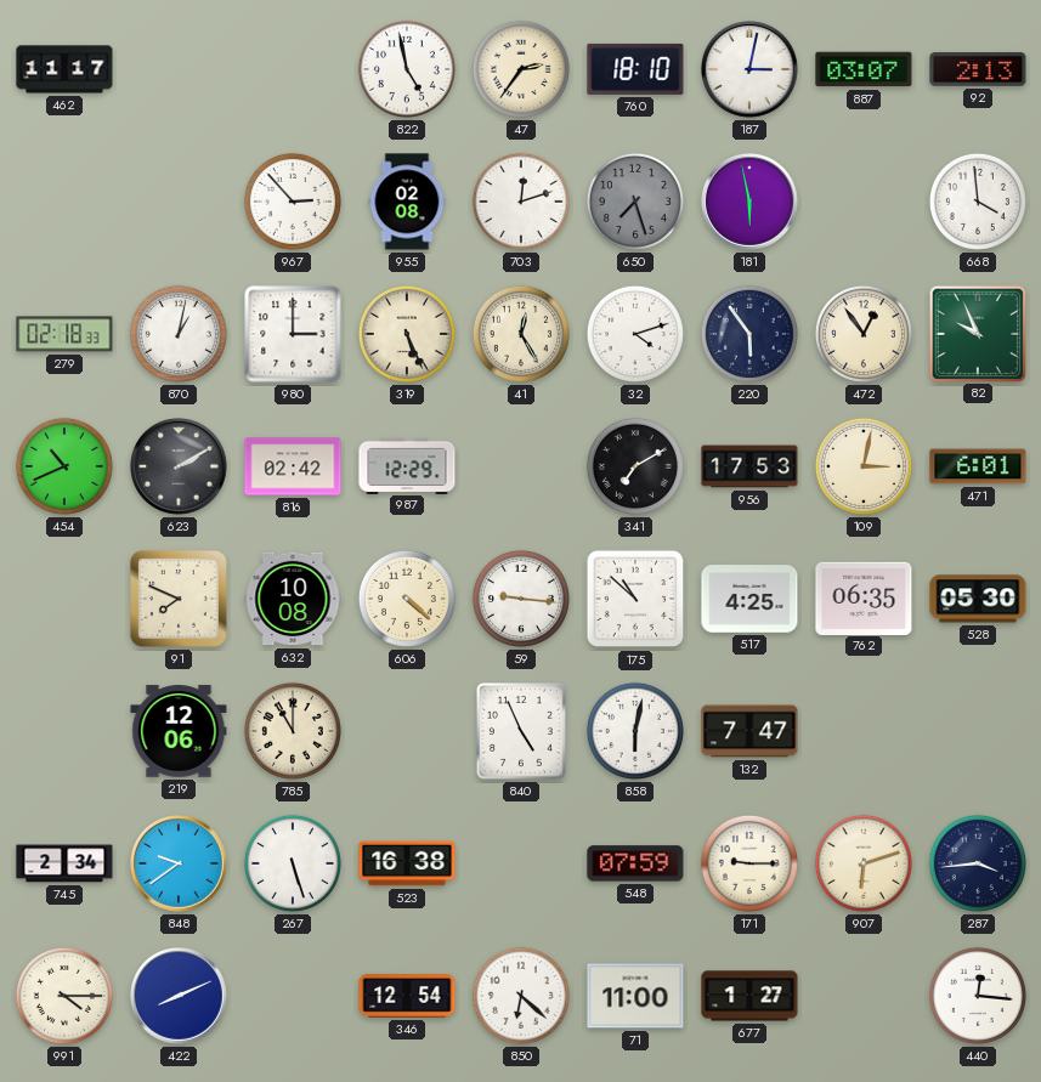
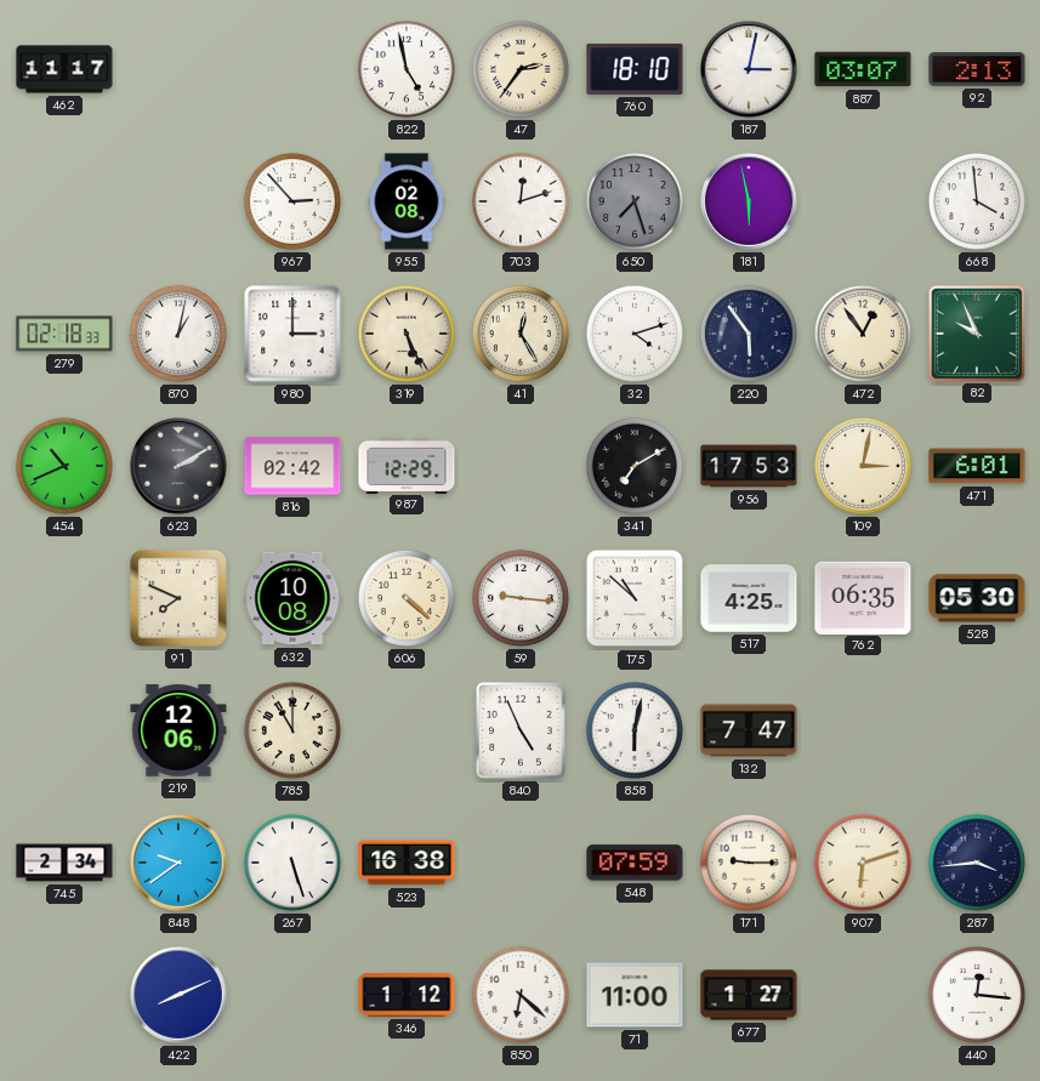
991: 4:15 -> none (64, 996)
346: 12:54 -> 1:12 (407, 995)
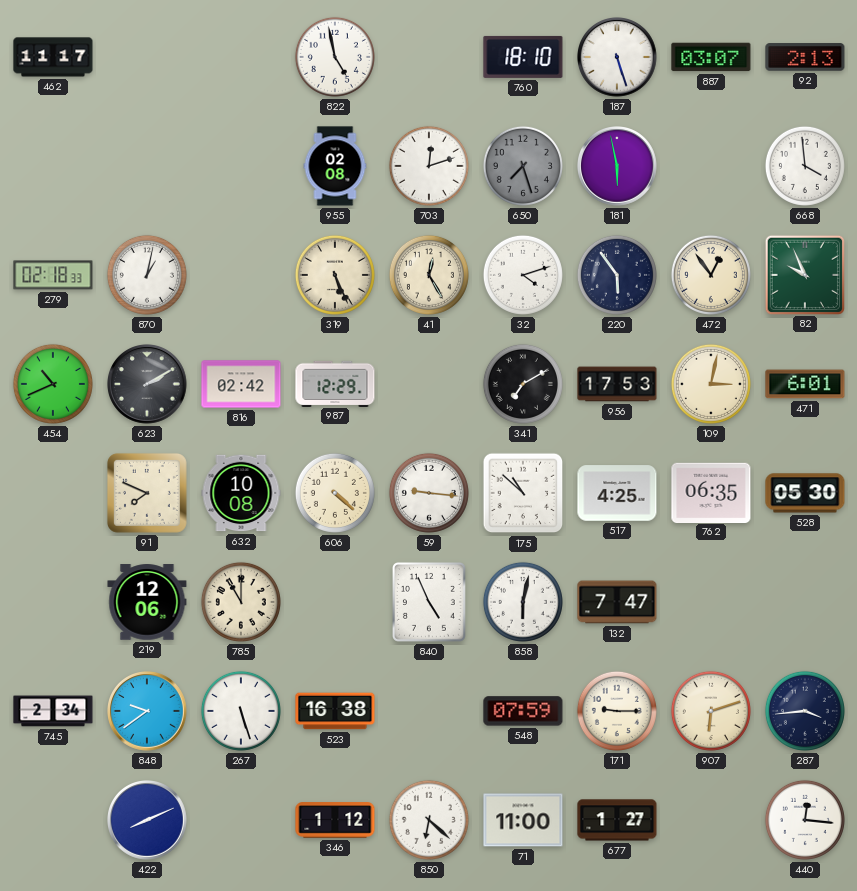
47: 2:36 -> none (521, 69)
187: 3:02 -> 5:27 (618, 58)
967: 2:53 -> none (292, 201)
980: 3:00 -> none (292, 334)
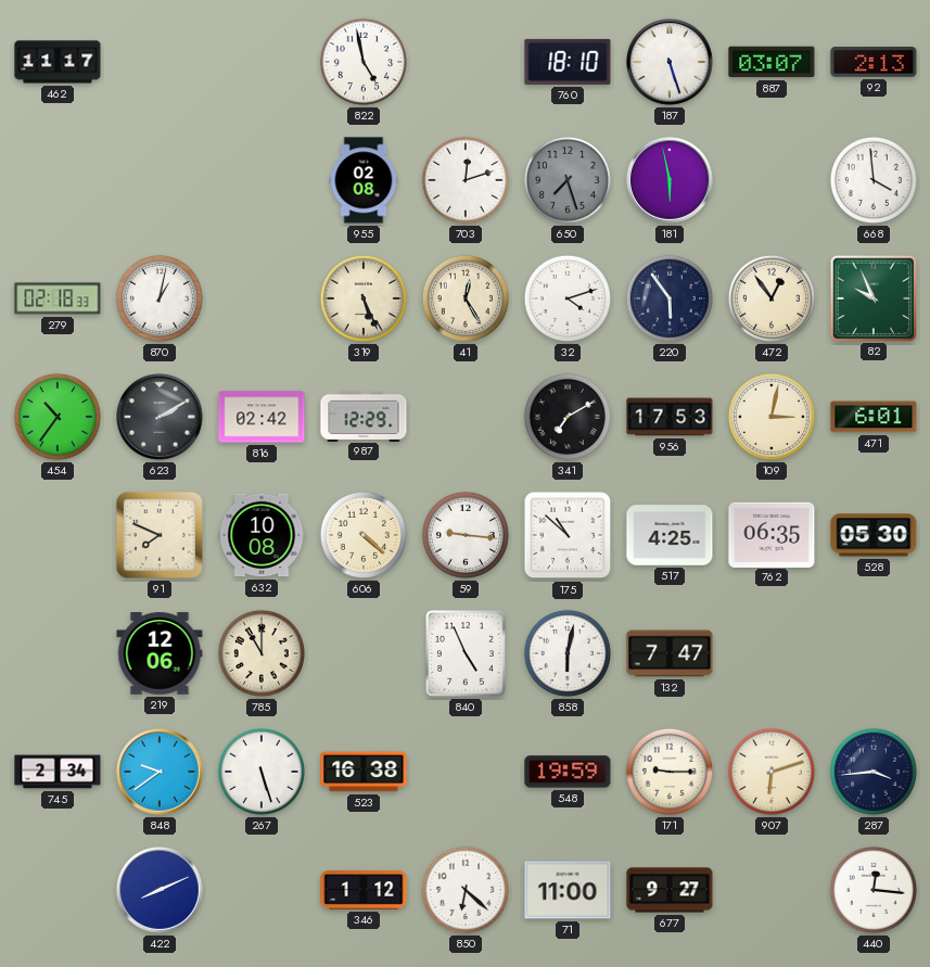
454: 10:41 -> 10:36 (58, 417)
548: 07:59 -> 19:59 (568, 772)
677: 1:27 -> 9:27 (670, 890)
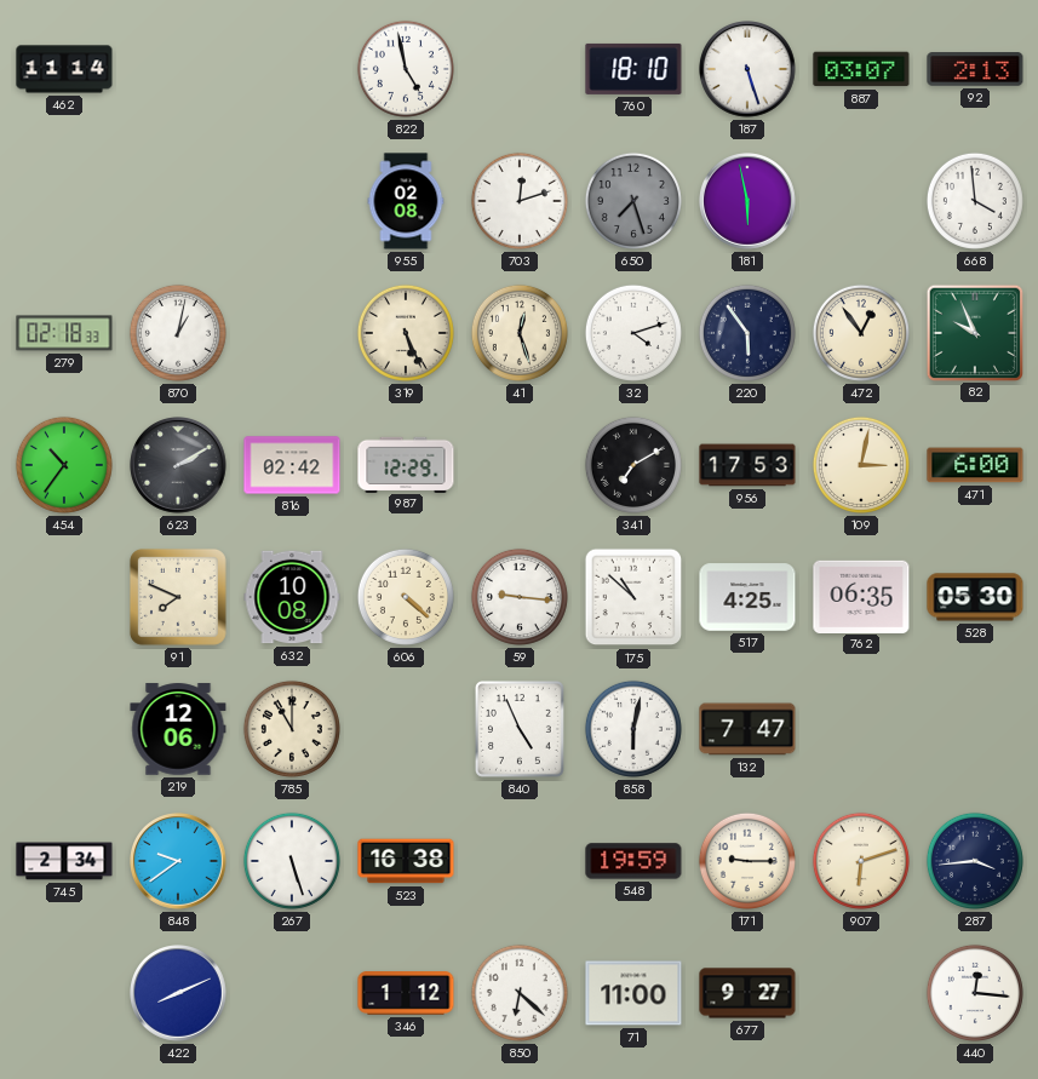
462: 11:17 -> 11:14 (64, 69)
41: 12:25 -> 12:27 (520, 333)
471: 6:01 -> 6:00 (975, 465)
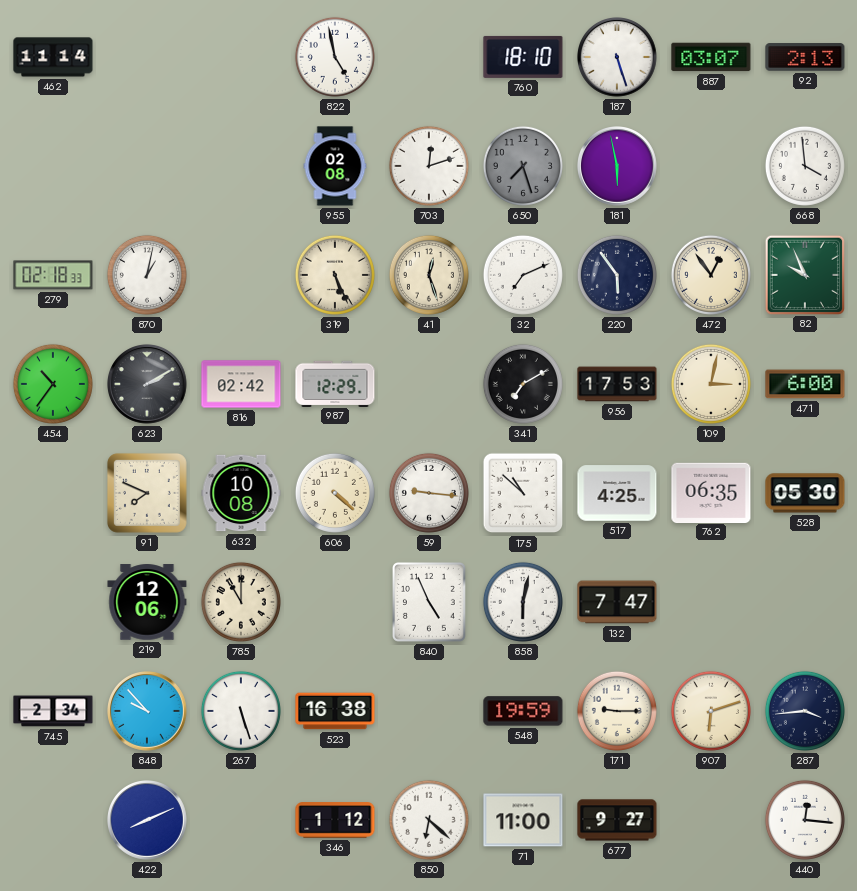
32: 4:12 -> 7:11 (523, 275)
848: 9:39 -> 9:53 (148, 712)
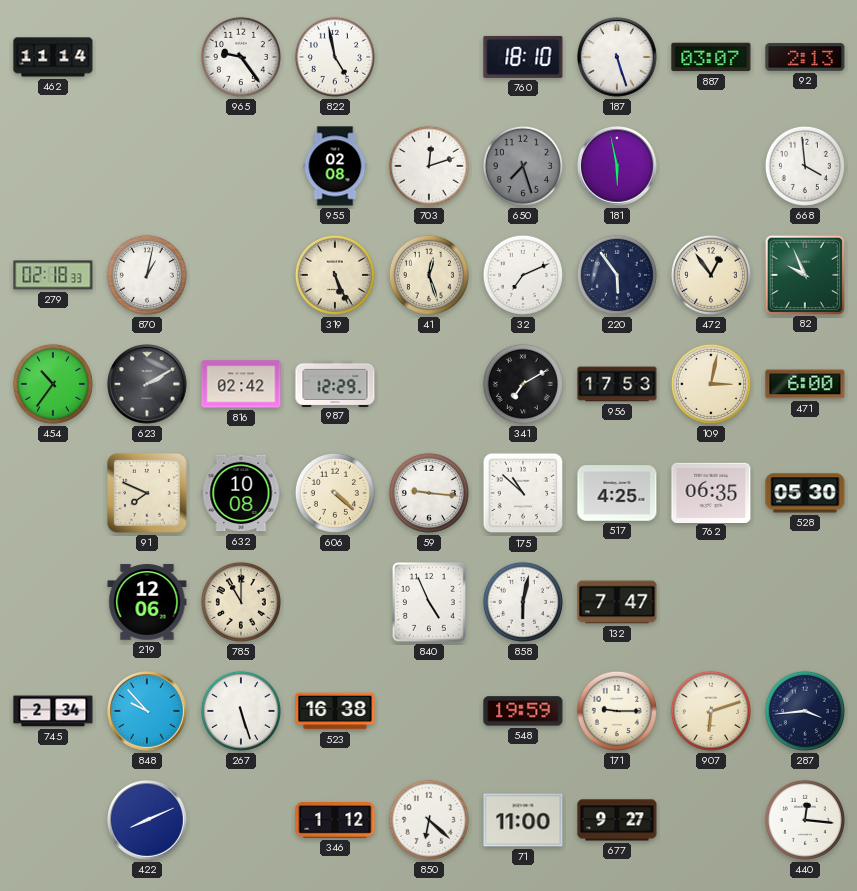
965: none -> 9:24 (241, 57)
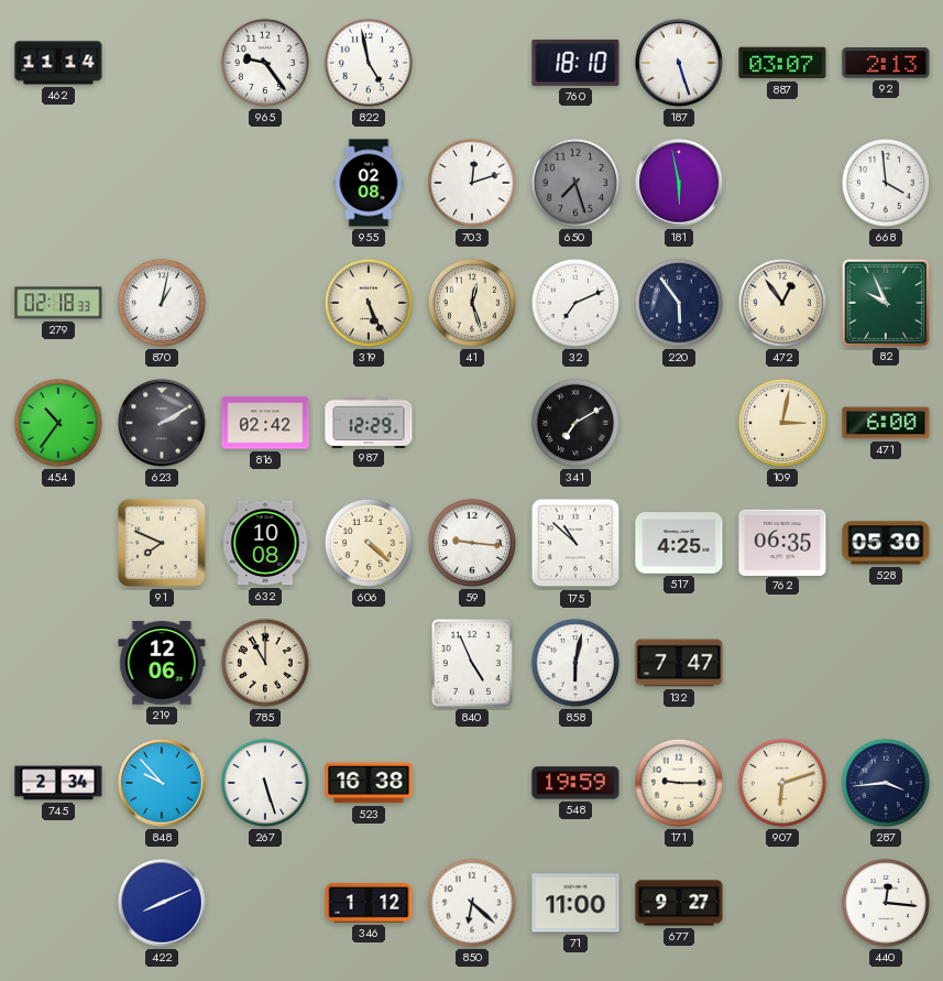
956: 17:53 -> none (617, 384)
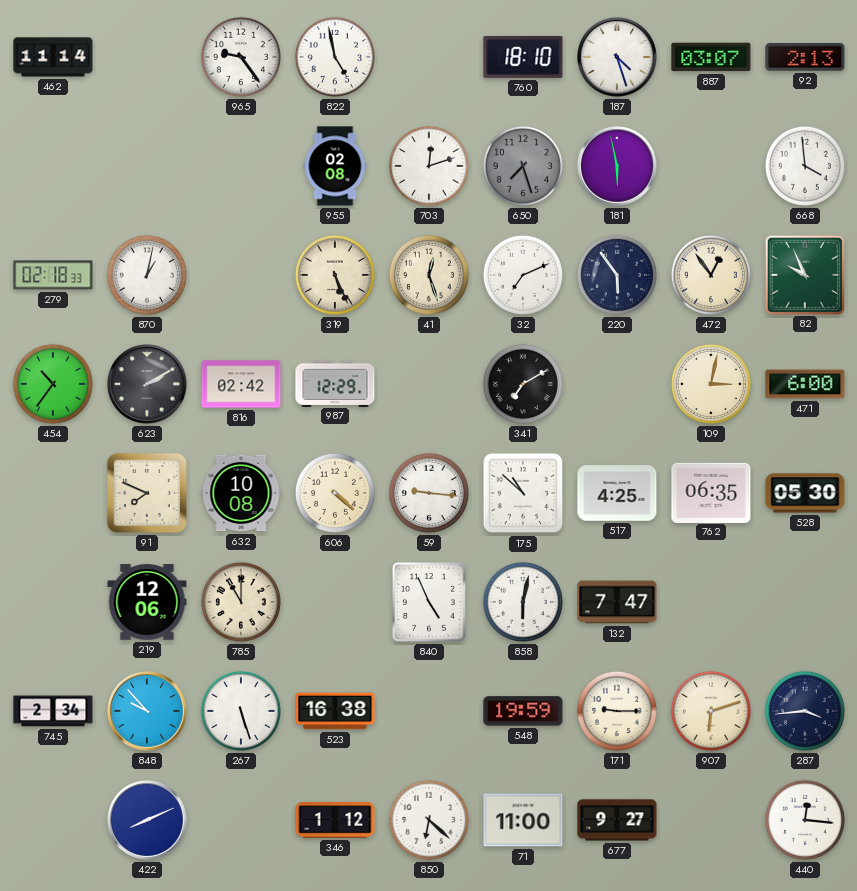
187: 5:27 -> 4:27 (618, 58)
